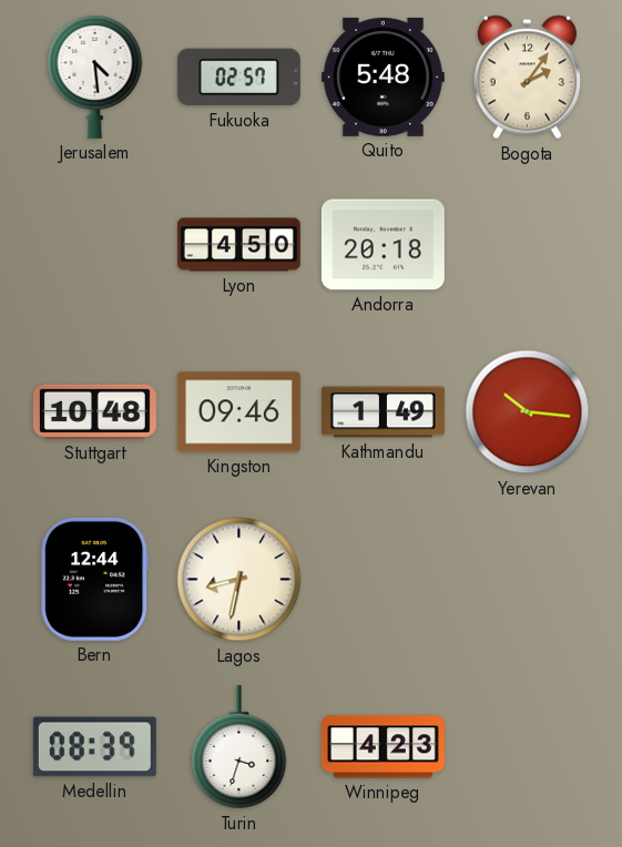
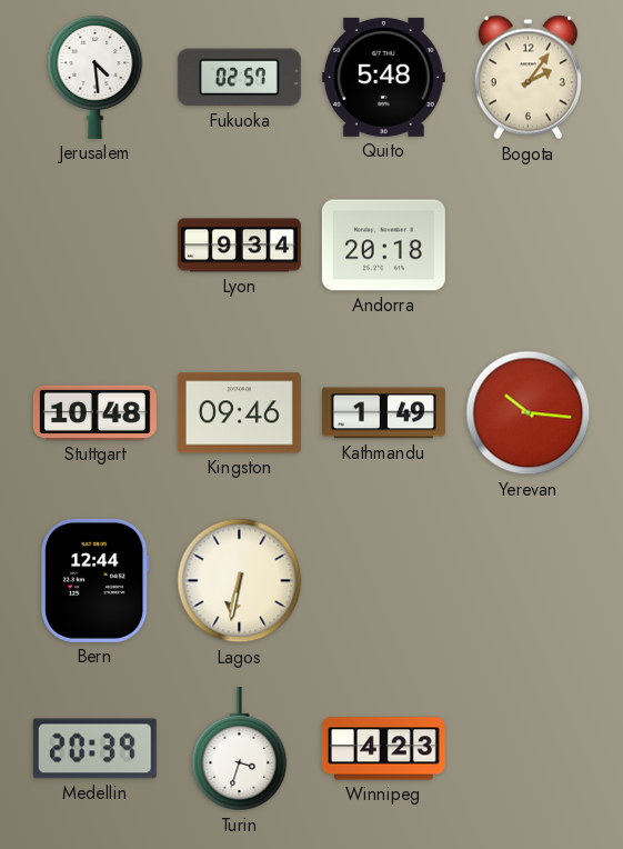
Lyon: 4:50 -> 9:34 (239, 246)
Lagos: 8:32 -> 6:32 (240, 581)
Medellin: 08:39 -> 20:39 (94, 749)
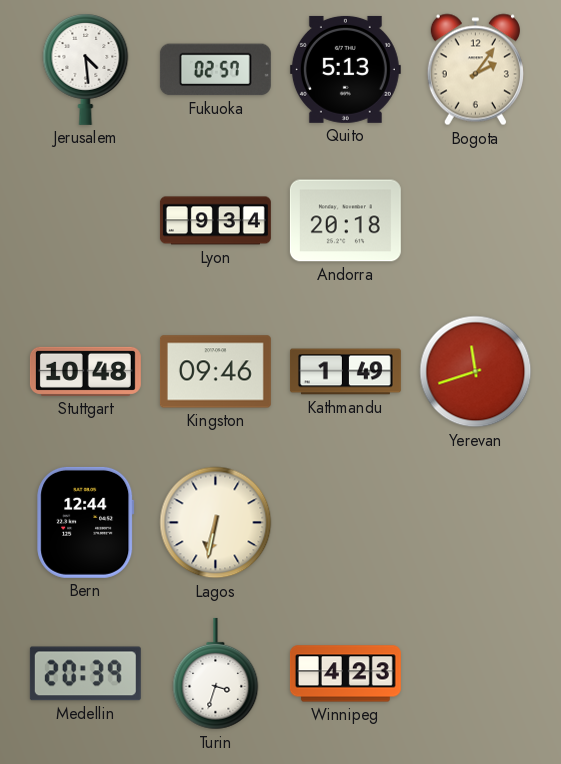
Quito: 5:48 -> 5:13 (345, 69)
Yerevan: 10:16 -> 11:42 (476, 372)
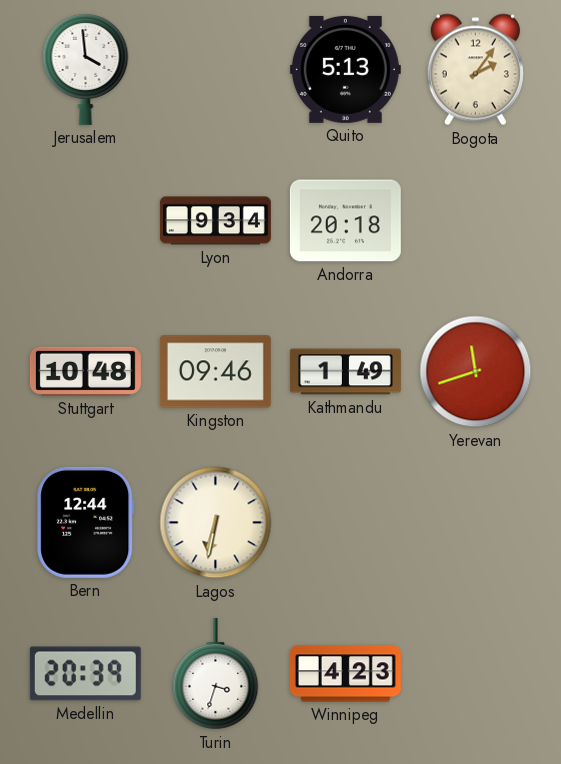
Jerusalem: 4:29 -> 3:59 (86, 69)
Fukuoka: 02:57 -> none (215, 70)
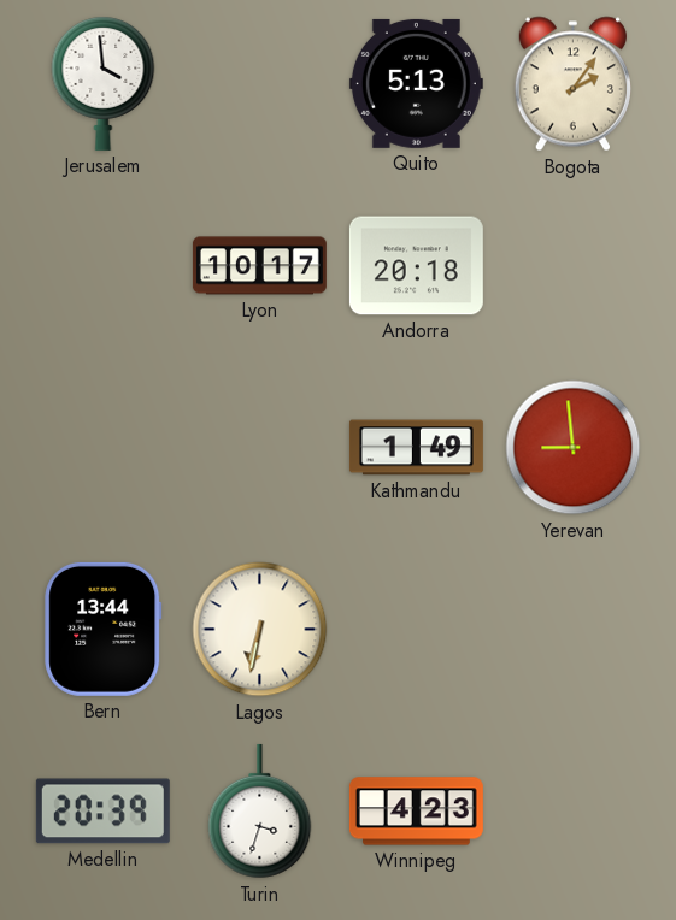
Lyon: 9:34 -> 10:17 (259, 266)
Stuttgart: 10:48 -> none (85, 371)
Kingston: 09:46 -> none (215, 372)
Yerevan: 11:42 -> 8:59 (574, 448)
Bern: 12:44 -> 13:44 (104, 629)
